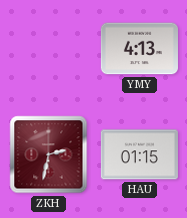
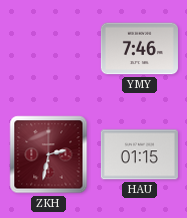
YMY: 4:13 -> 7:46 (139, 49)
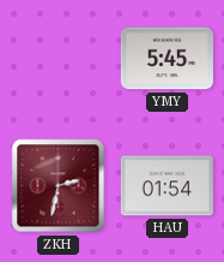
YMY: 7:46 -> 5:45 (167, 59)
HAU: 01:15 -> 01:54 (167, 186)
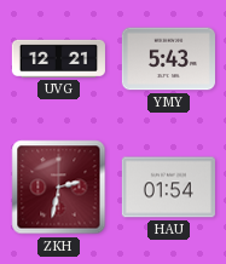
UVG: none -> 12:21 (58, 58)
YMY: 5:45 -> 5:43 (168, 59)
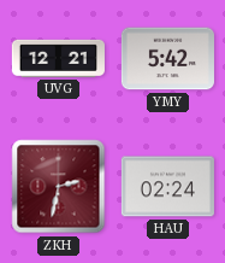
YMY: 5:43 -> 5:42 (167, 59)
HAU: 01:54 -> 02:24 (167, 187)
